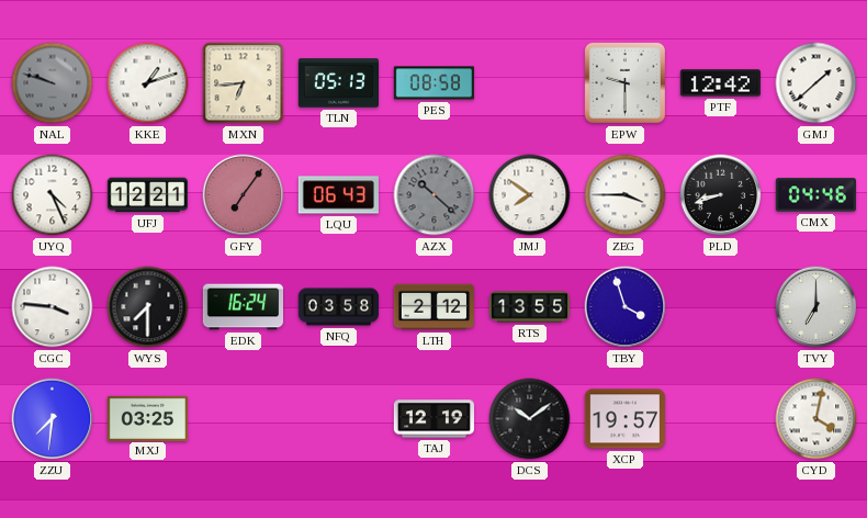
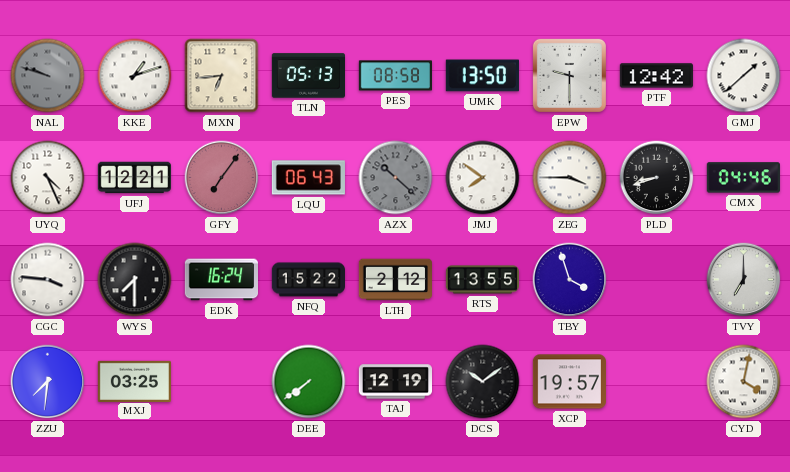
UMK: none -> 13:50 (482, 76)
NFQ: 03:58 -> 15:22 (308, 280)
DEE: none -> 7:39 (309, 382)
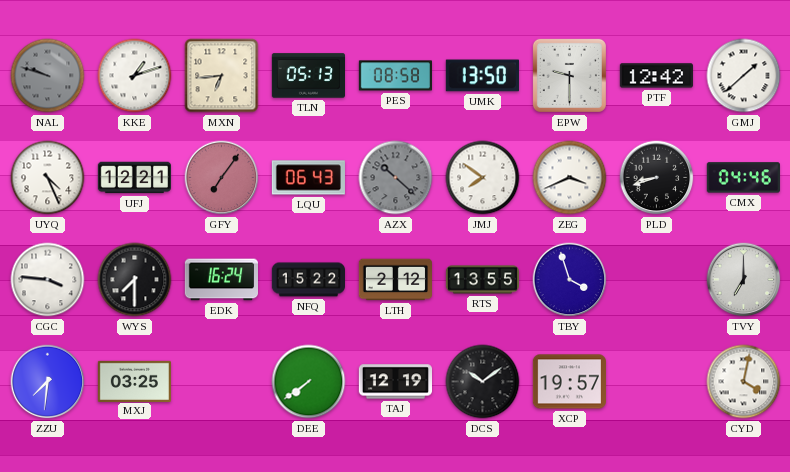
ZEG: 3:45 -> 3:41 (570, 178)
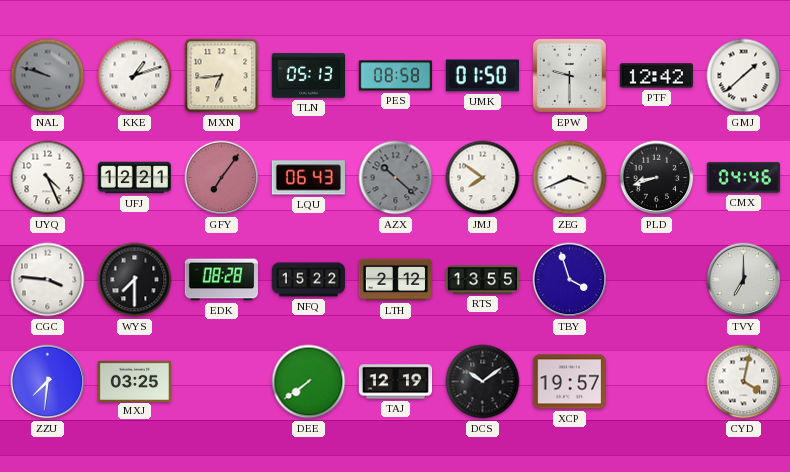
UMK: 13:50 -> 01:50 (482, 76)
EDK: 16:24 -> 08:28 (221, 280)
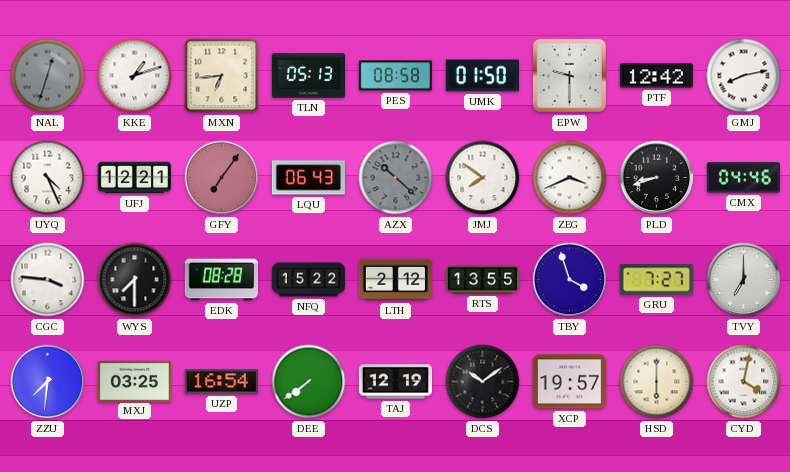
NAL: 9:48 -> 12:33 (48, 76)
GMJ: 1:38 -> 8:13 (744, 76)
GRU: none -> 7:27 (656, 280)
UZP: none -> 16:54 (221, 382)
HSD: none -> 6:00 (657, 382)
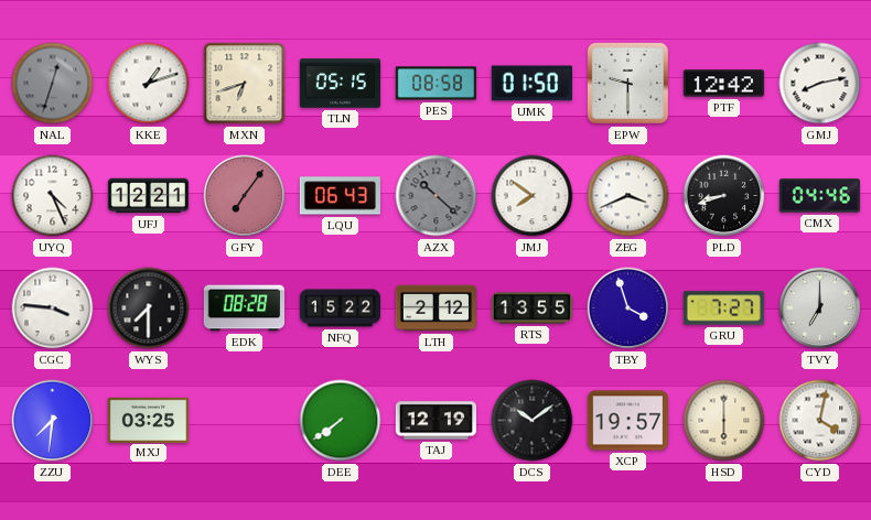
MXN: 6:44 -> 6:42 (245, 84)
TLN: 05:13 -> 05:15 (340, 84)
UZP: 16:54 -> none (221, 382)
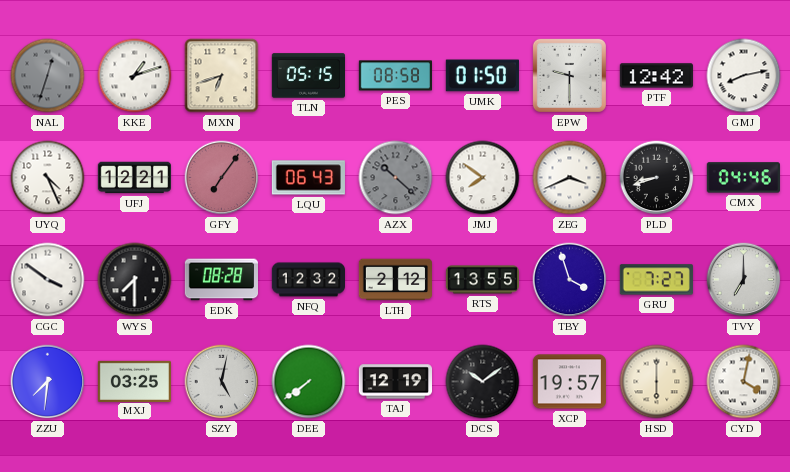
CGC: 3:46 -> 3:51 (48, 280)
NFQ: 15:22 -> 12:32 (308, 280)
SZY: none -> 5:02 (222, 382)
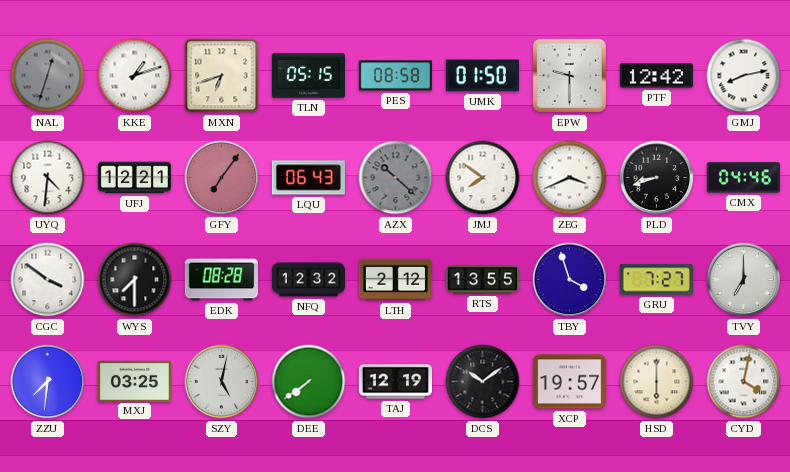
UYQ: 4:26 -> 4:31 (48, 178)
